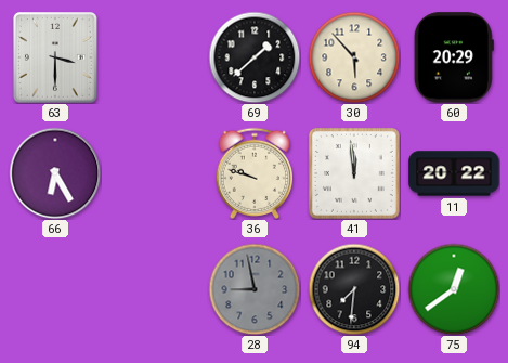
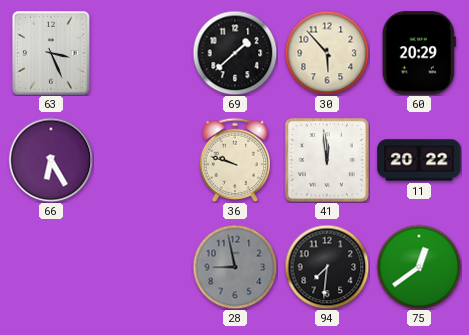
63: 3:30 -> 3:26 (52, 54)
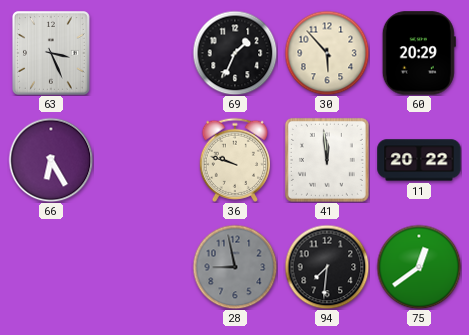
69: 1:38 -> 1:34 (235, 53)
